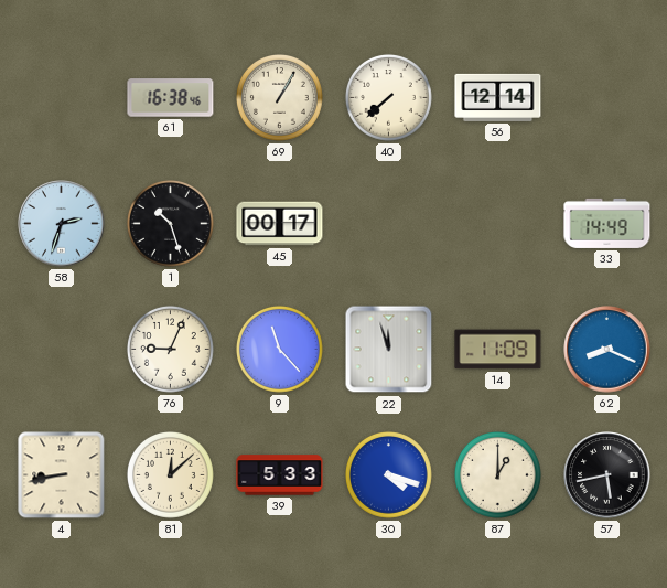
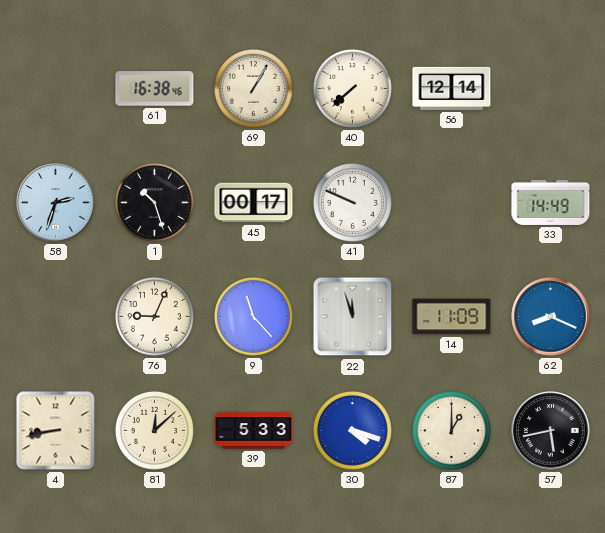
41: none -> 9:49 (352, 202)
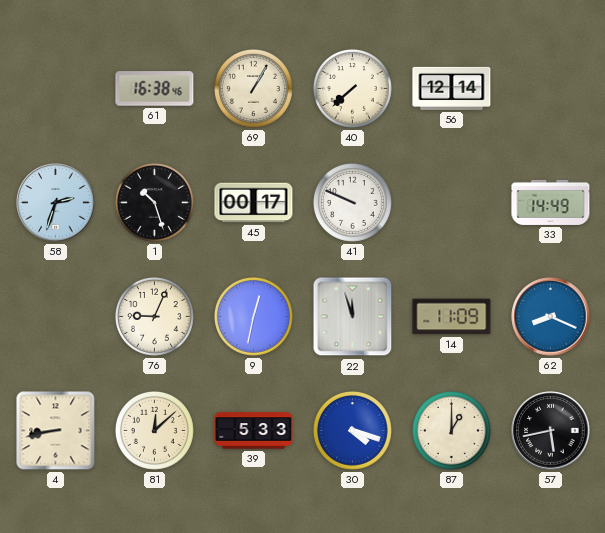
9: 11:23 -> 12:32 (253, 316)
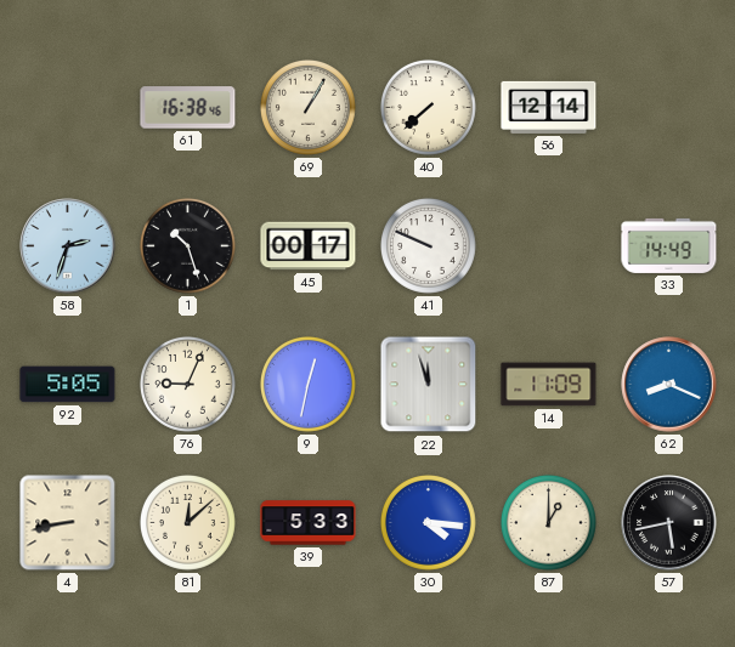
92: none -> 5:05 (68, 385)
30: 4:18 -> 4:16 (428, 522)
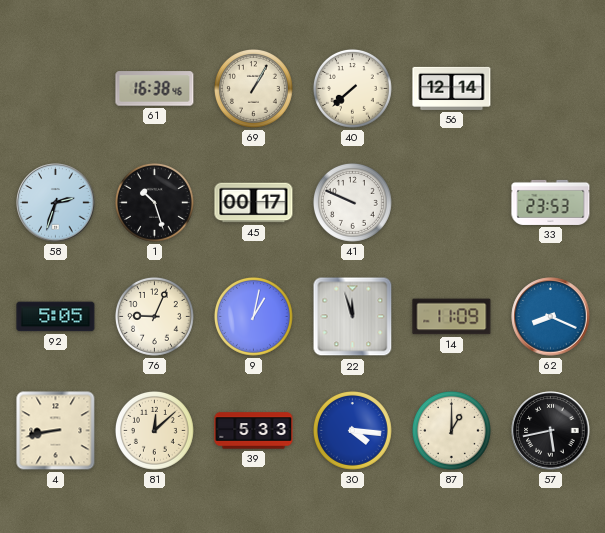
33: 14:49 -> 23:53 (551, 202)
9: 12:32 -> 1:02 (253, 316)
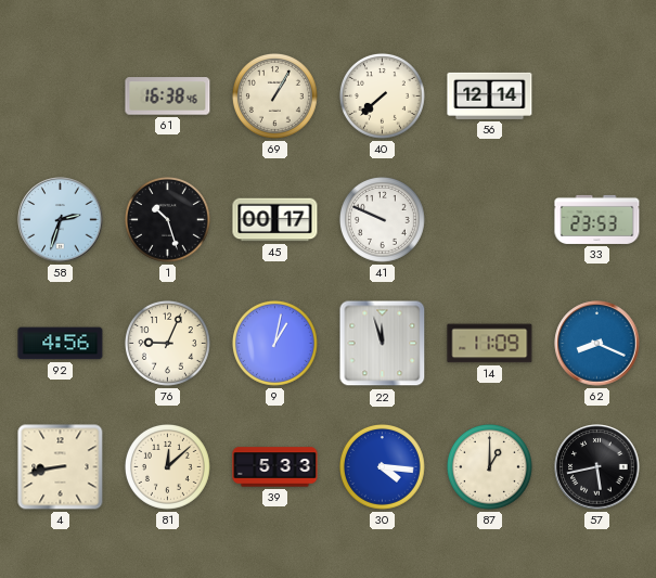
92: 5:05 -> 4:56 (61, 344)
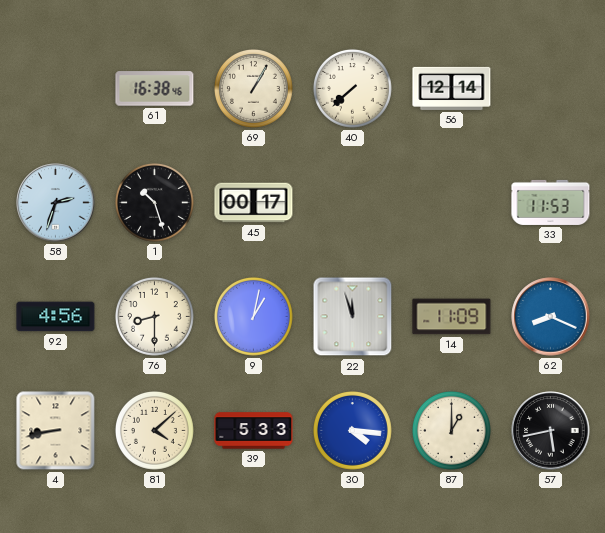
41: 9:49 -> none (382, 219)
33: 23:53 -> 11:53 (551, 202)
76: 9:04 -> 8:30 (154, 316)
81: 12:08 -> 4:08 (154, 430)
